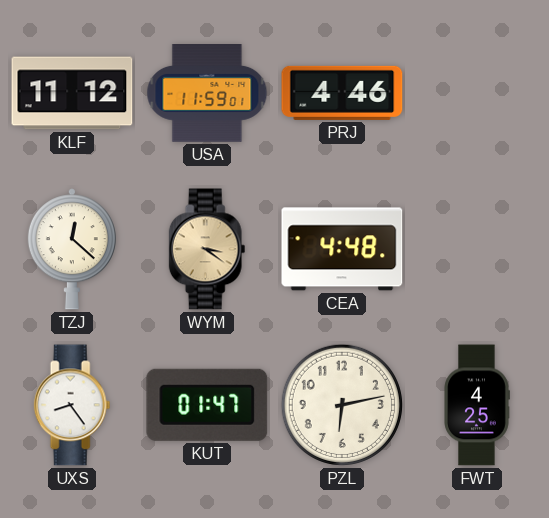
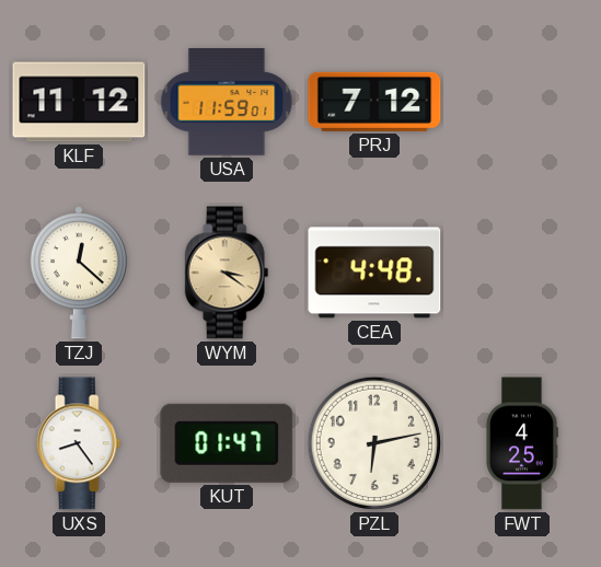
PRJ: 4:46 -> 7:12 (374, 102)
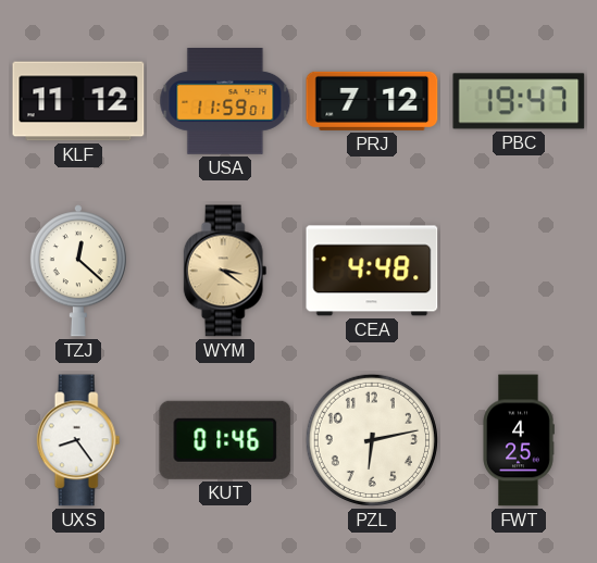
PBC: none -> 19:47 (519, 101)
KUT: 01:47 -> 01:46 (225, 440)
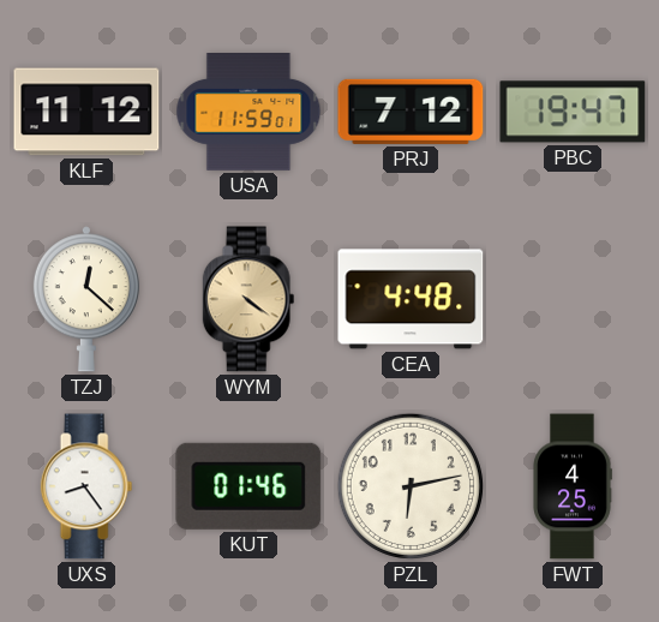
WYM: 3:21 -> 4:21 (248, 299)
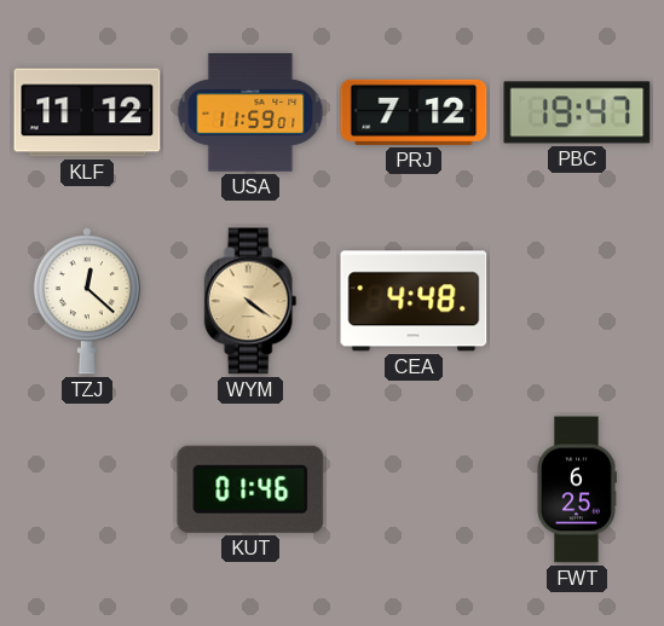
UXS: 8:24 -> none (86, 486)
PZL: 6:13 -> none (411, 486)
FWT: 4:25 -> 6:25 (577, 489)
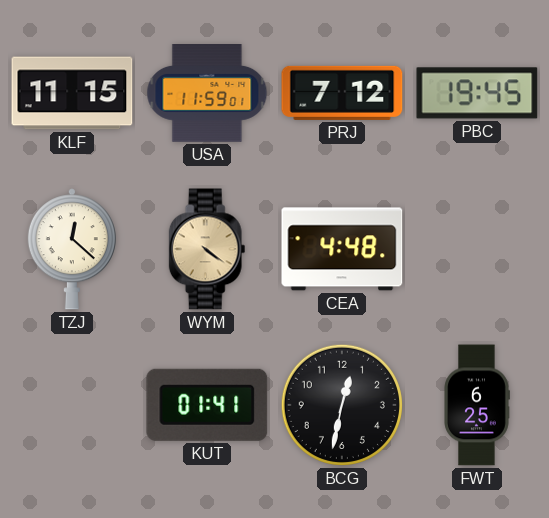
KLF: 11:12 -> 11:15 (72, 93)
PBC: 19:47 -> 19:45 (477, 93)
KUT: 01:46 -> 01:41 (207, 405)
BCG: none -> 12:32 (342, 405)
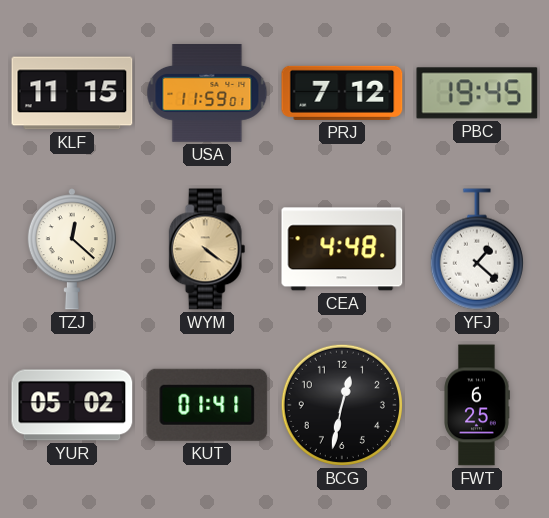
YFJ: none -> 1:22 (477, 249)
YUR: none -> 05:02 (72, 405)
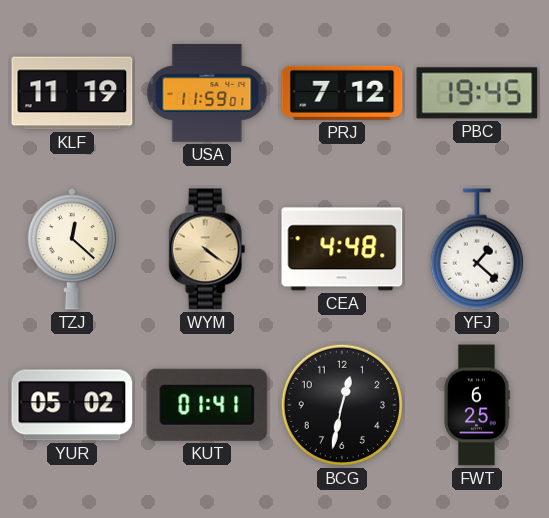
KLF: 11:15 -> 11:19 (72, 93)
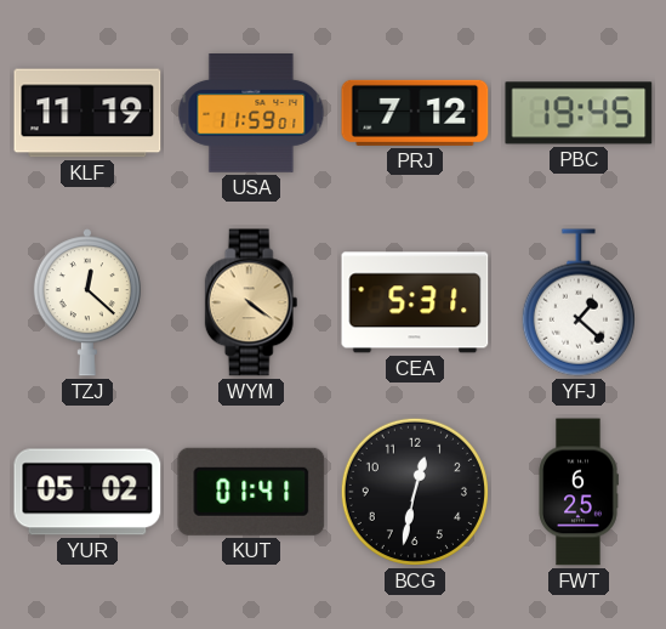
CEA: 4:48 -> 5:31 (415, 302)
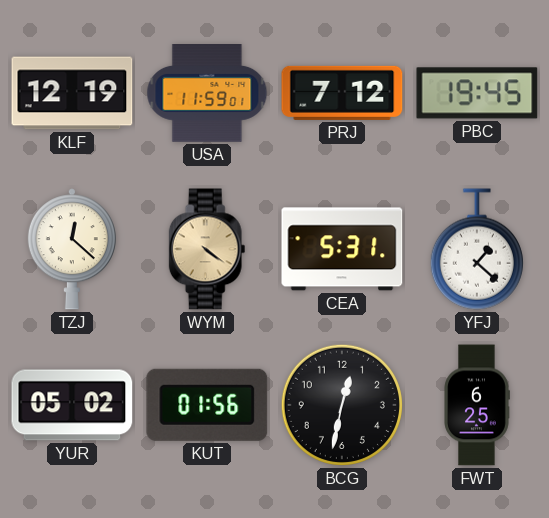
KLF: 11:19 -> 12:19 (72, 93)
KUT: 01:41 -> 01:56 (207, 405)
